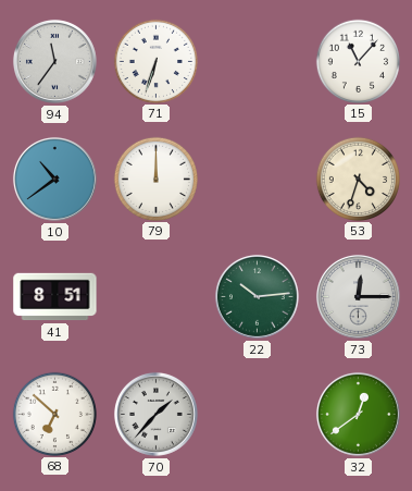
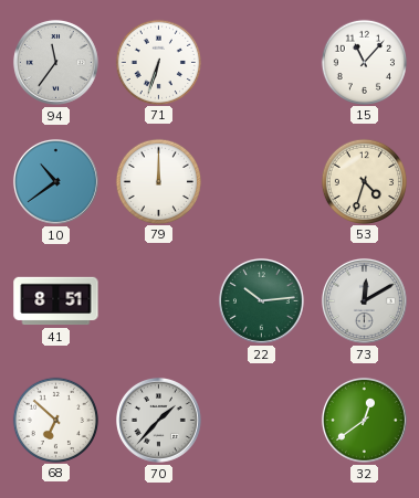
73: 12:15 -> 12:10 (364, 300)
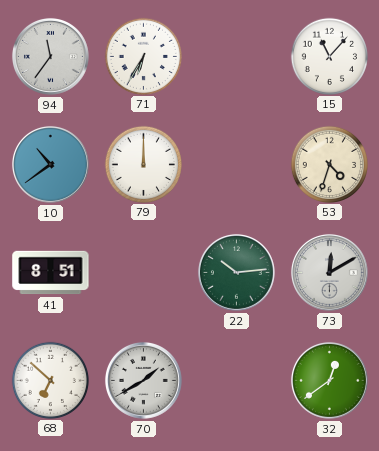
71: 6:33 -> 6:35 (143, 56)
70: 1:37 -> 1:40 (143, 380)
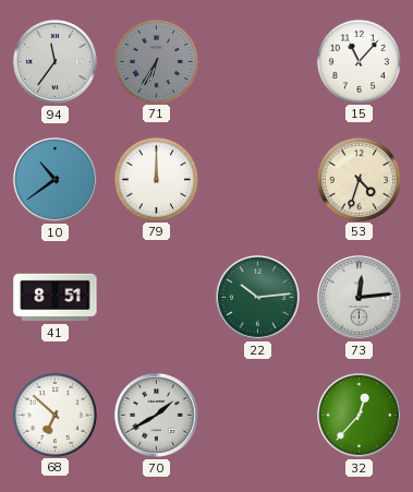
71 dial: white -> grey (156, 61)
73: 12:10 -> 12:14 (359, 297)
32: 12:39 -> 12:37 (359, 415)
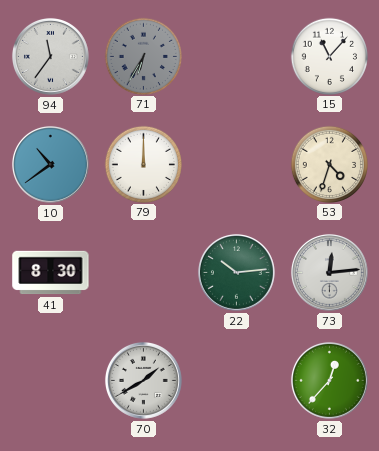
41: 8:51 -> 8:30 (51, 273)
68: 6:52 -> none (54, 415)
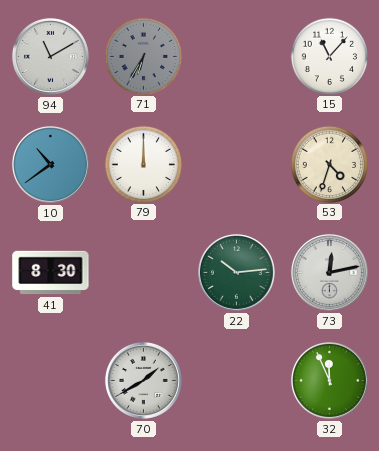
94: 11:36 -> 11:10 (50, 56)
73: 12:14 -> 12:13 (329, 272)
32: 12:37 -> 11:56 (329, 380)
